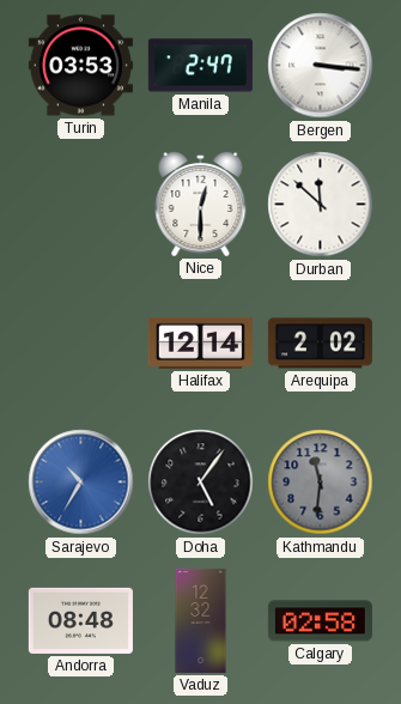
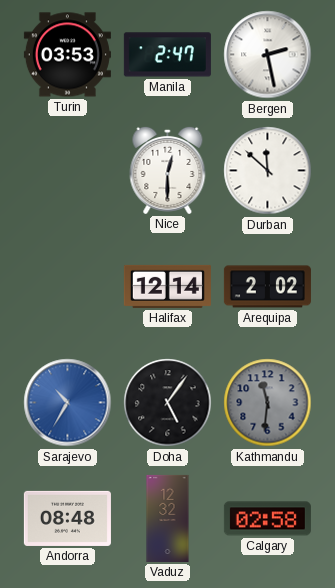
Bergen: 3:16 -> 2:28 (268, 55)
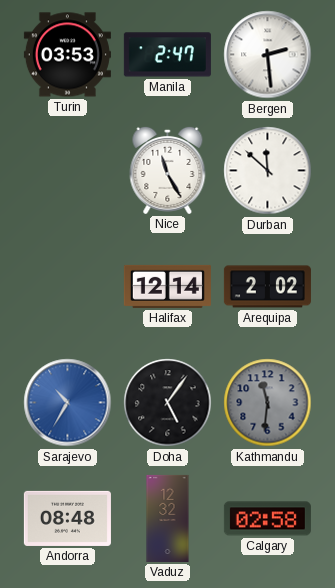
Bergen: 2:28 -> 2:29 (268, 55)
Nice: 12:30 -> 11:25 (168, 170)
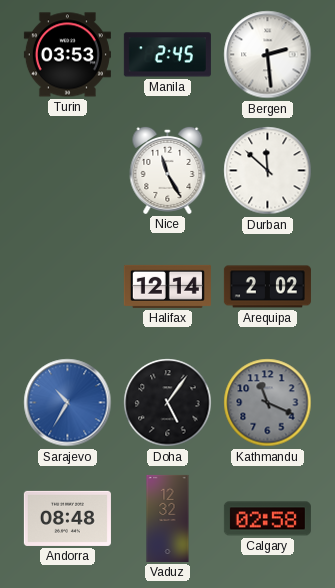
Manila: 2:47 -> 2:45 (167, 55)
Kathmandu: 11:31 -> 11:19 (268, 403)
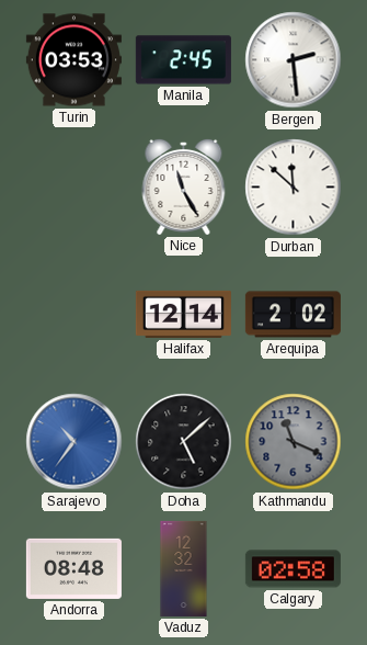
Sarajevo: 10:35 -> 10:36 (74, 442)
Doha: 5:06 -> 5:08 (184, 442)
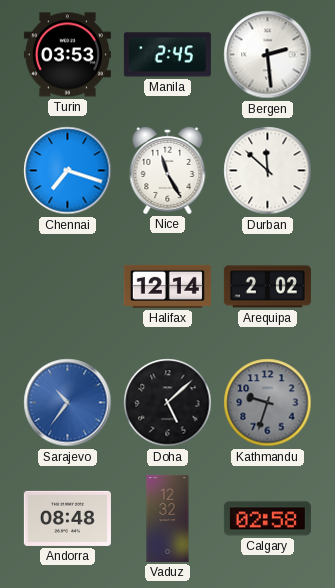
Chennai: none -> 7:18 (68, 171)
Kathmandu: 11:19 -> 9:33 (268, 403)
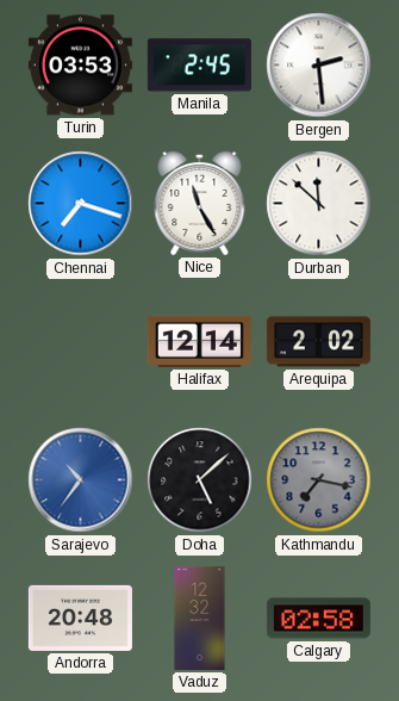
Kathmandu: 9:33 -> 7:17 (319, 480)
Andorra: 08:48 -> 20:48 (80, 618)
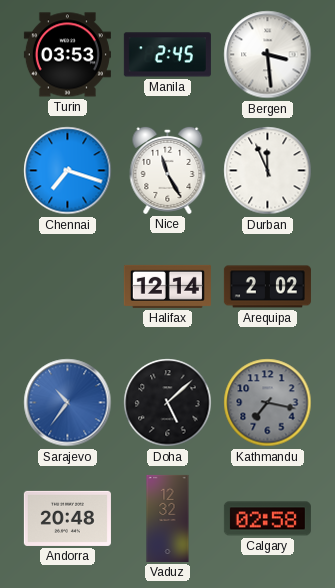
Bergen: 2:29 -> 3:29 (268, 55)
Durban: 11:52 -> 11:56 (268, 171)
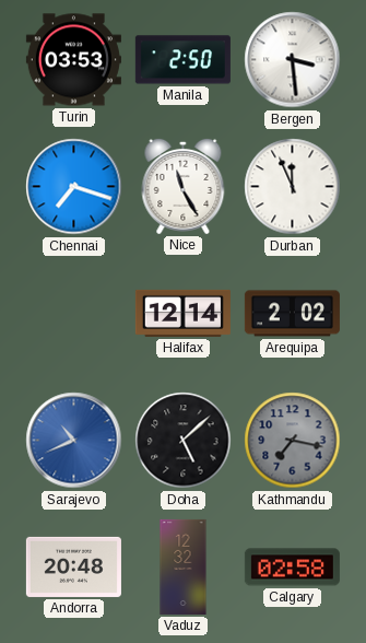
Manila: 2:45 -> 2:50 (182, 60)
Sarajevo: 10:36 -> 10:41 (74, 441)
